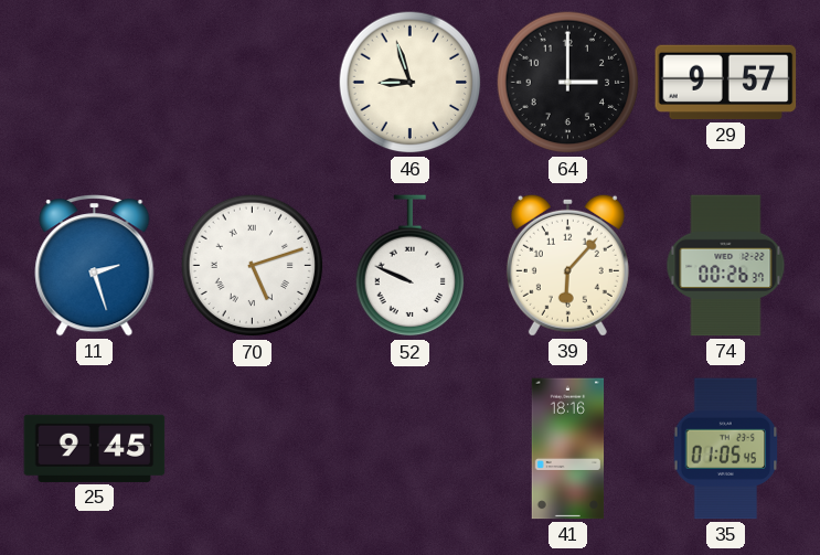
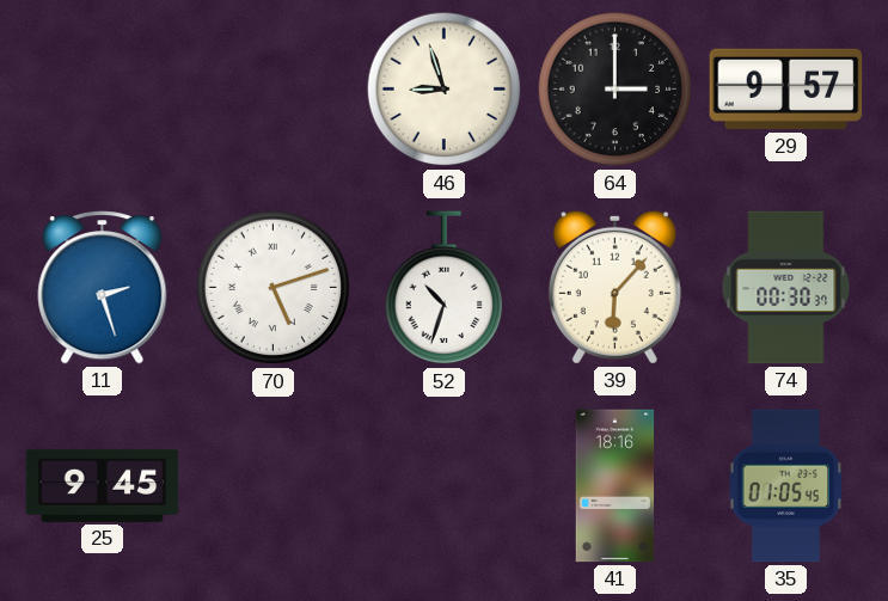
52: 9:49 -> 10:33 (445, 288)
74: 00:26 -> 00:30 (786, 288)
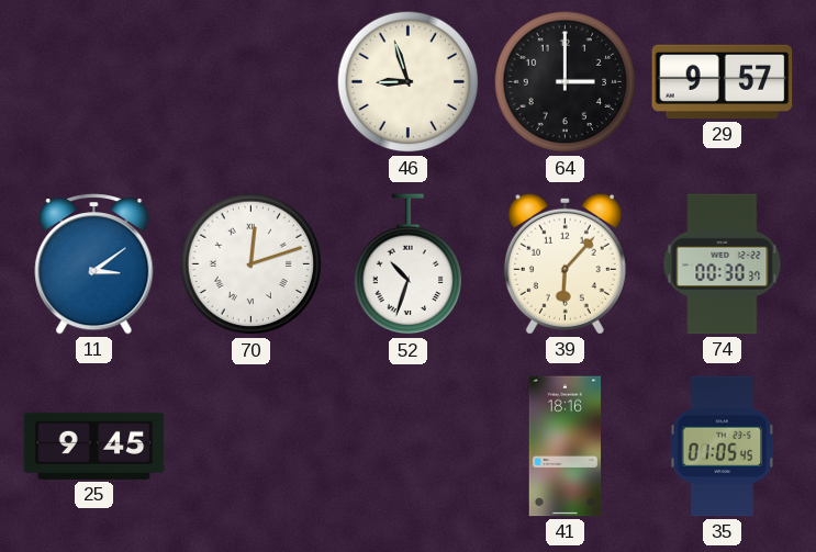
11: 2:27 -> 3:09 (94, 264)
70: 5:12 -> 12:12 (251, 264)
